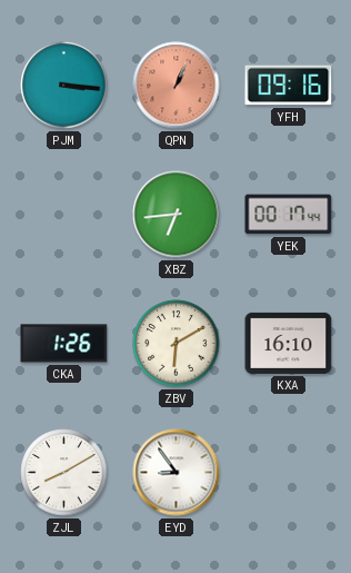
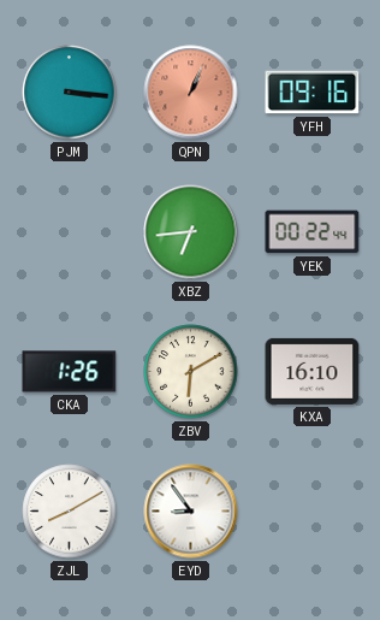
YEK: 00:17 -> 00:22 (313, 232)
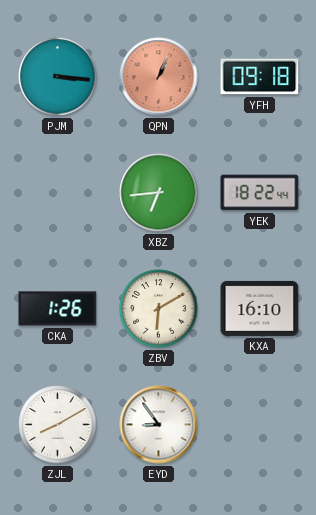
YFH: 09:16 -> 09:18 (260, 77)
YEK: 00:22 -> 18:22 (260, 193)
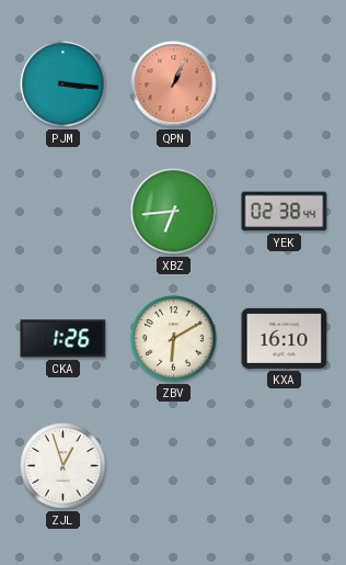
YFH: 09:18 -> none (260, 77)
YEK: 18:22 -> 02:38 (285, 212)
ZJL: 8:10 -> 12:57 (64, 466)
EYD: 8:54 -> none (159, 425)
